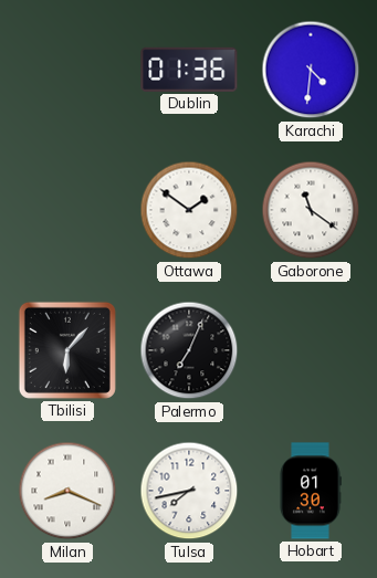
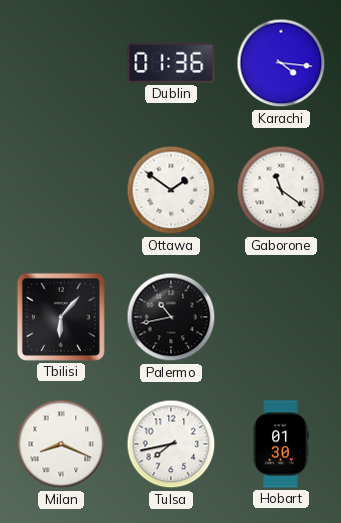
Karachi: 4:31 -> 4:16 (281, 63)
Palermo: 7:04 -> 10:43 (171, 317)
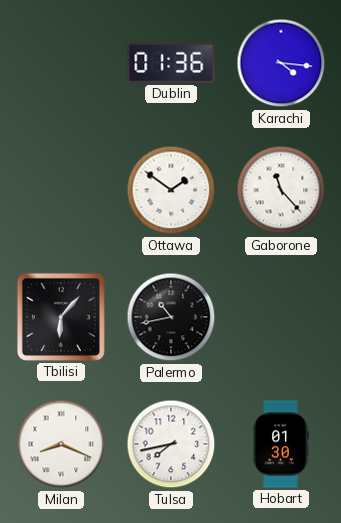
Gaborone: 11:21 -> 11:23 (281, 190)
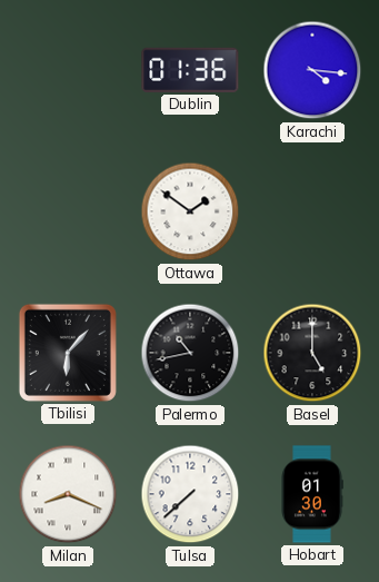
Gaborone: 11:23 -> none (281, 190)
Basel: none -> 5:00 (312, 353)
Tulsa: 7:43 -> 7:38 (190, 494)
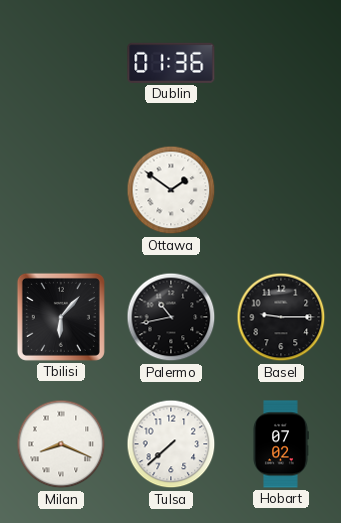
Karachi: 4:16 -> none (312, 70)
Basel: 5:00 -> 9:15 (281, 317)
Hobart: 01:30 -> 07:02 (281, 444)
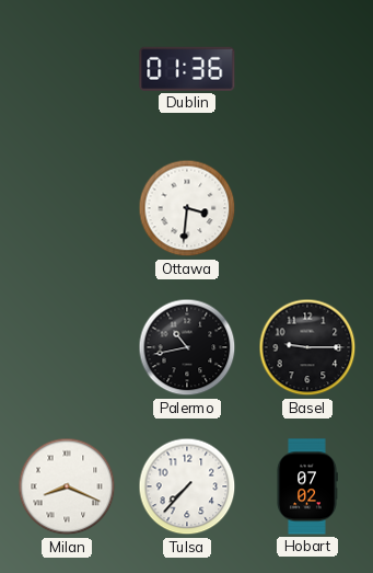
Ottawa: 1:51 -> 3:31 (187, 208)
Tbilisi: 6:07 -> none (61, 317)
Tulsa: 7:38 -> 7:37 (187, 486)
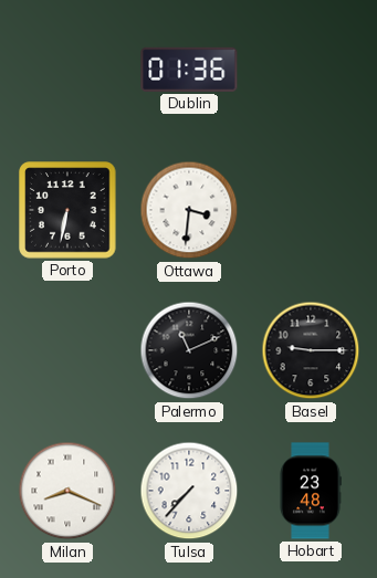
Porto: none -> 6:32 (67, 210)
Palermo: 10:43 -> 11:11 (189, 350)
Hobart: 07:02 -> 23:48 (311, 491)
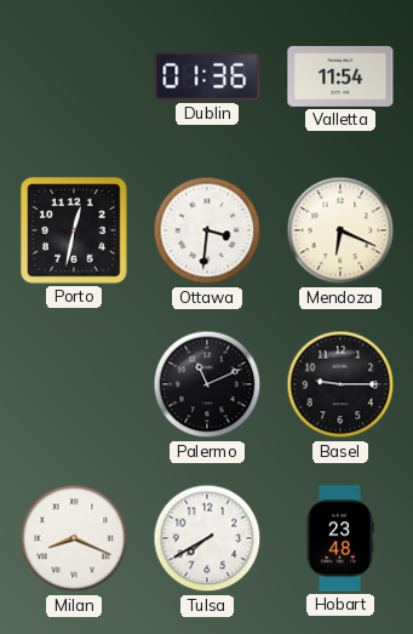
Valletta: none -> 11:54 (340, 76)
Porto: 6:32 -> 12:32 (74, 230)
Mendoza: none -> 6:19 (340, 230)
Tulsa: 7:37 -> 7:40 (207, 538)
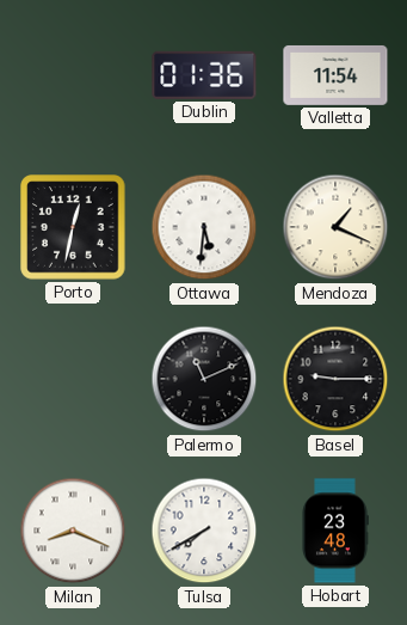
Ottawa: 3:31 -> 5:31 (204, 227)
Mendoza: 6:19 -> 1:19 (335, 227)
